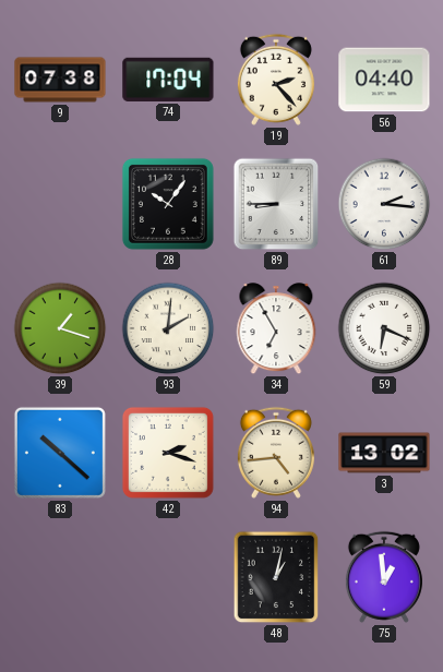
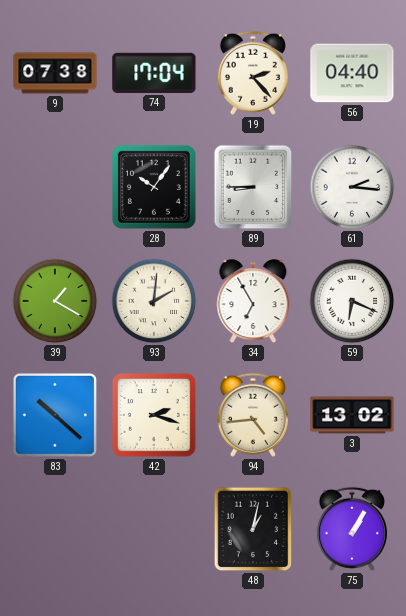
39: 1:18 -> 1:20 (55, 301)
75: 12:59 -> 1:05 (352, 529)
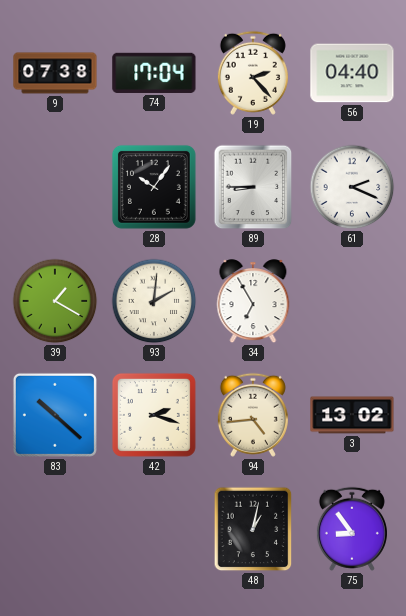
61: 2:16 -> 2:19 (352, 187)
59: 6:19 -> none (352, 301)
75: 1:05 -> 8:54 (352, 529)
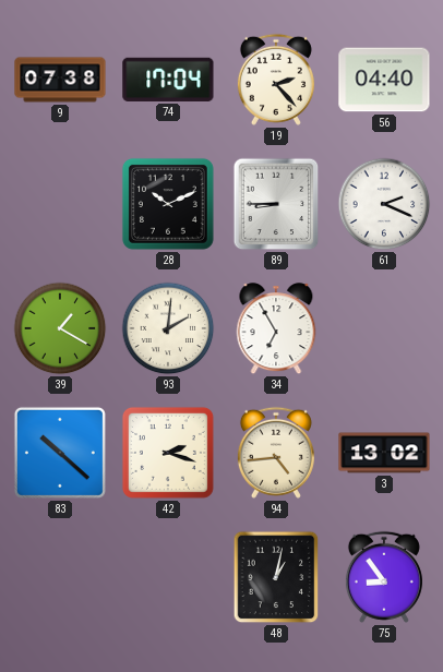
28: 10:06 -> 10:11 (168, 204)
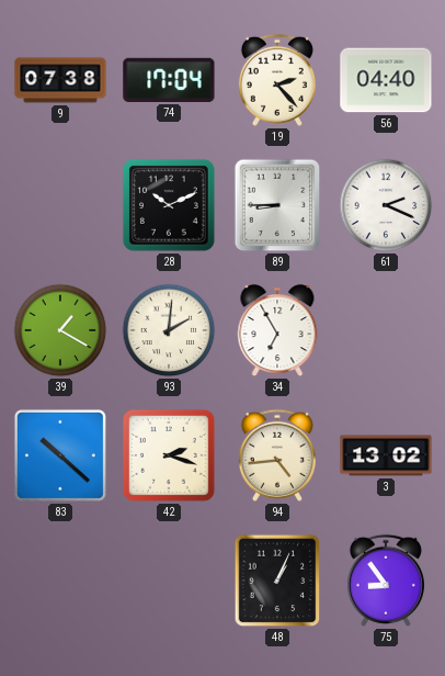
48: 1:02 -> 1:04 (277, 581)
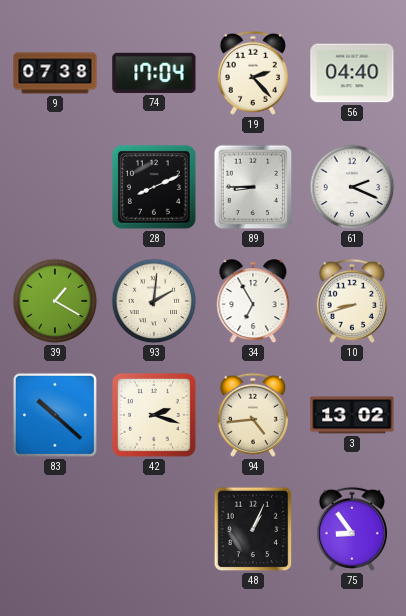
28: 10:11 -> 8:11 (154, 187)
10: none -> 8:42 (352, 301)
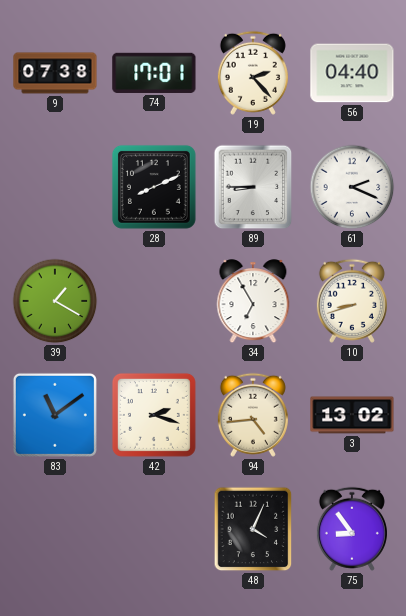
74: 17:04 -> 17:01 (154, 73)
93: 2:01 -> none (154, 301)
83: 10:22 -> 11:09 (55, 415)
48: 1:04 -> 4:04 (253, 529)
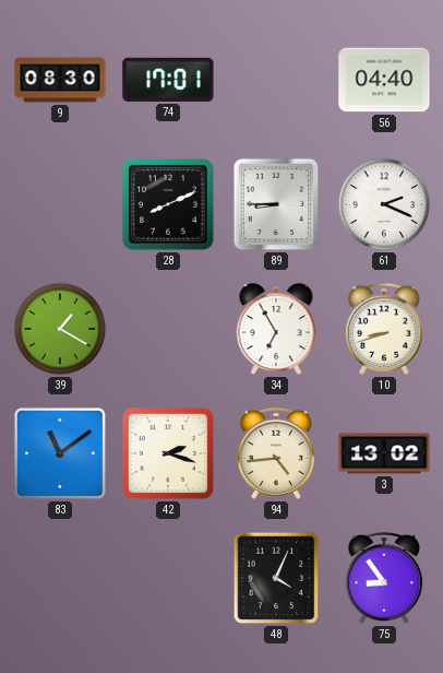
9: 07:38 -> 08:30 (60, 80)
19: 2:23 -> none (253, 73)
